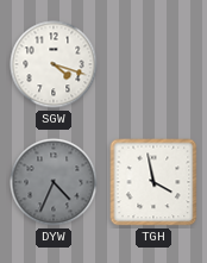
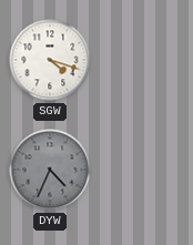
TGH: 3:58 -> none (153, 182)
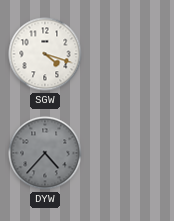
DYW: 4:34 -> 4:37 (45, 153)
